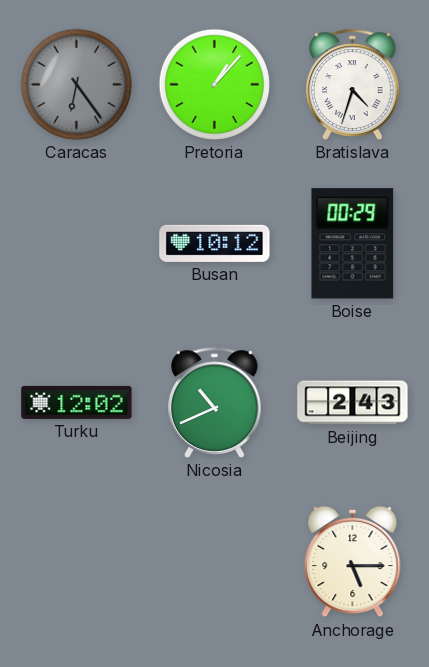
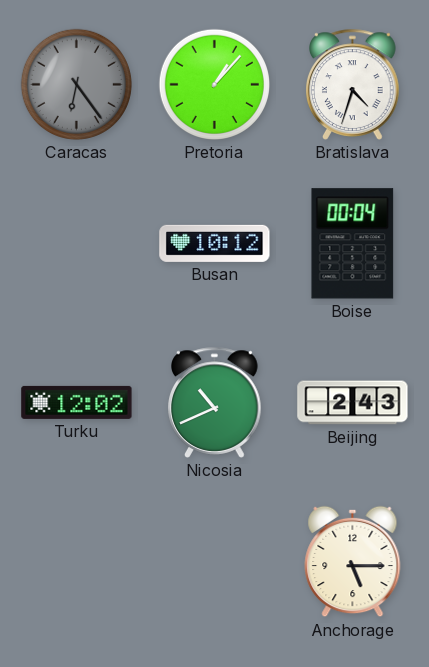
Boise: 00:29 -> 00:04 (353, 244)
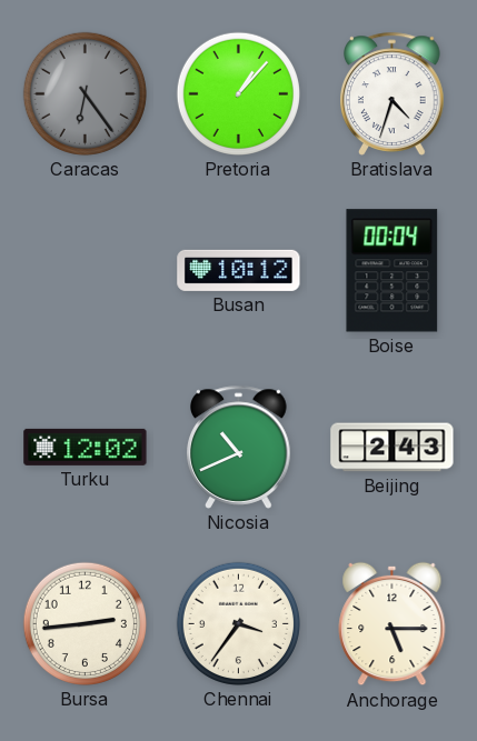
Bursa: none -> 2:44 (85, 623)
Chennai: none -> 3:36 (238, 623)
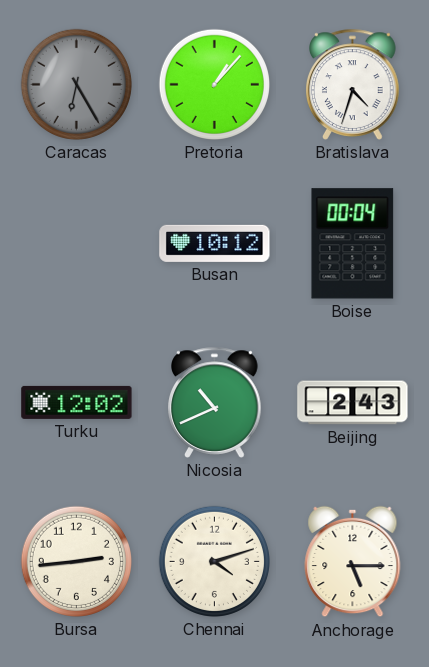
Caracas: 6:24 -> 6:25 (76, 84)
Chennai: 3:36 -> 4:12 (214, 561)
